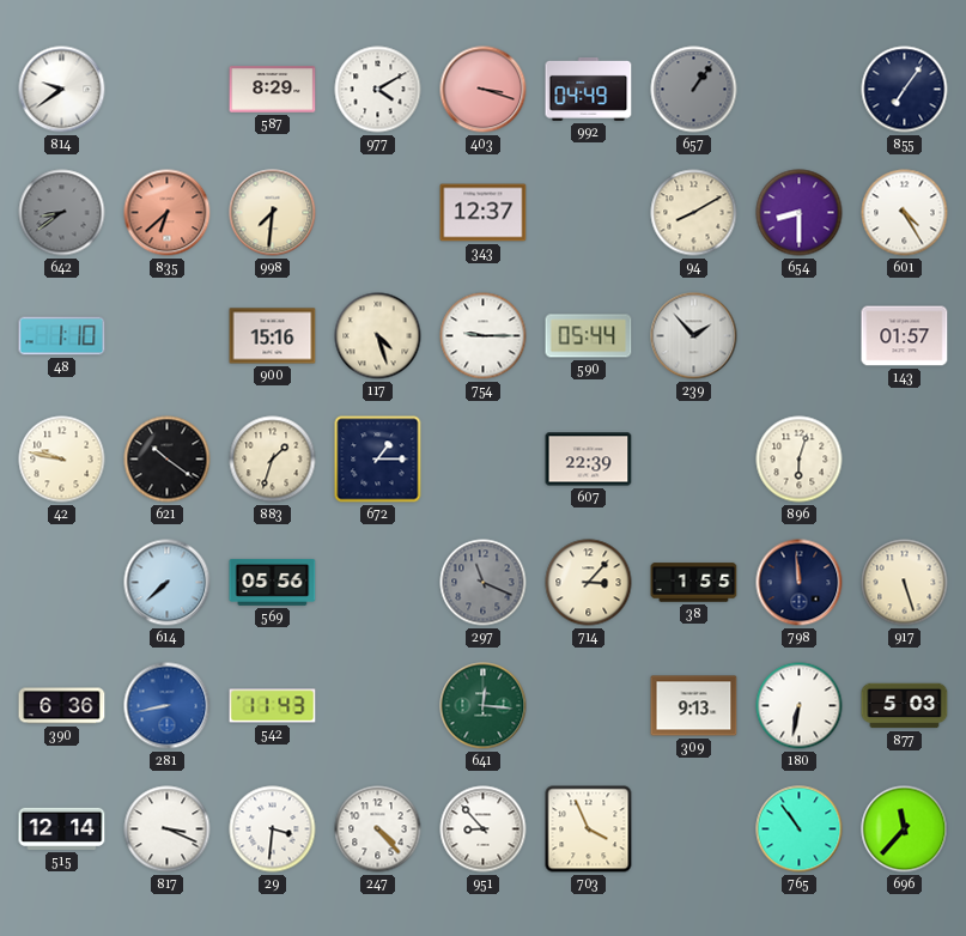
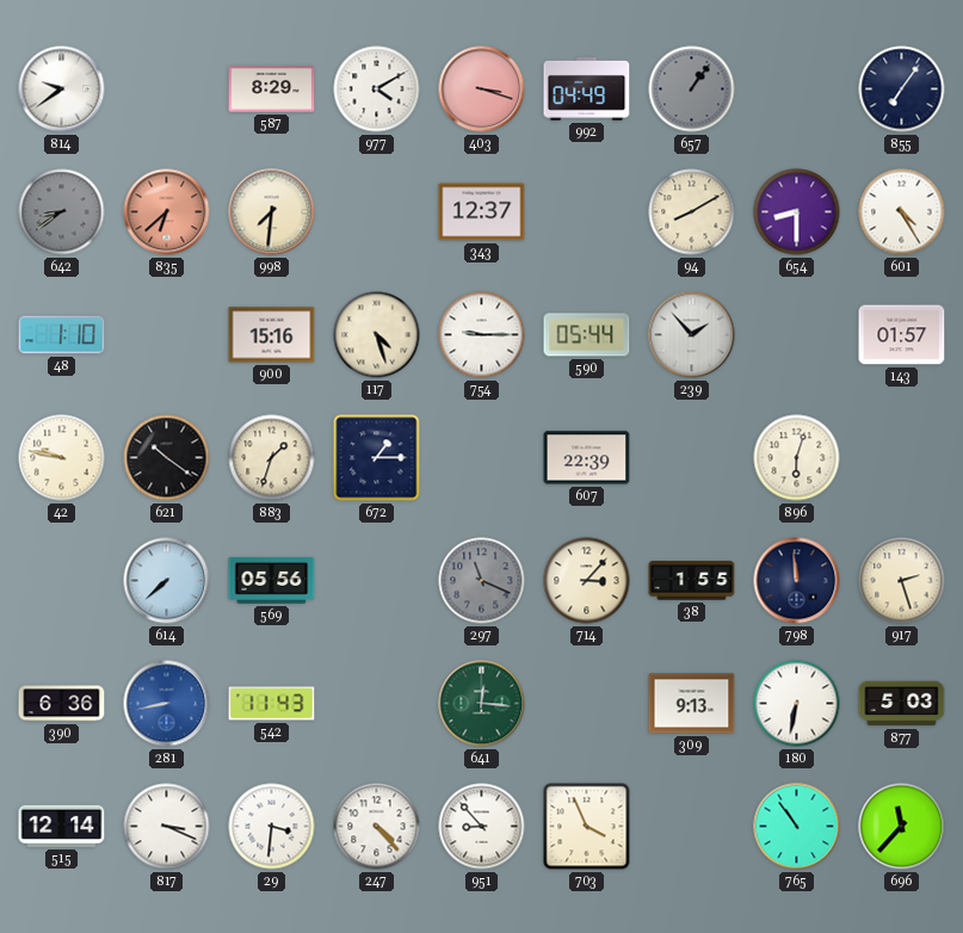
917: 5:27 -> 2:27 (902, 581)
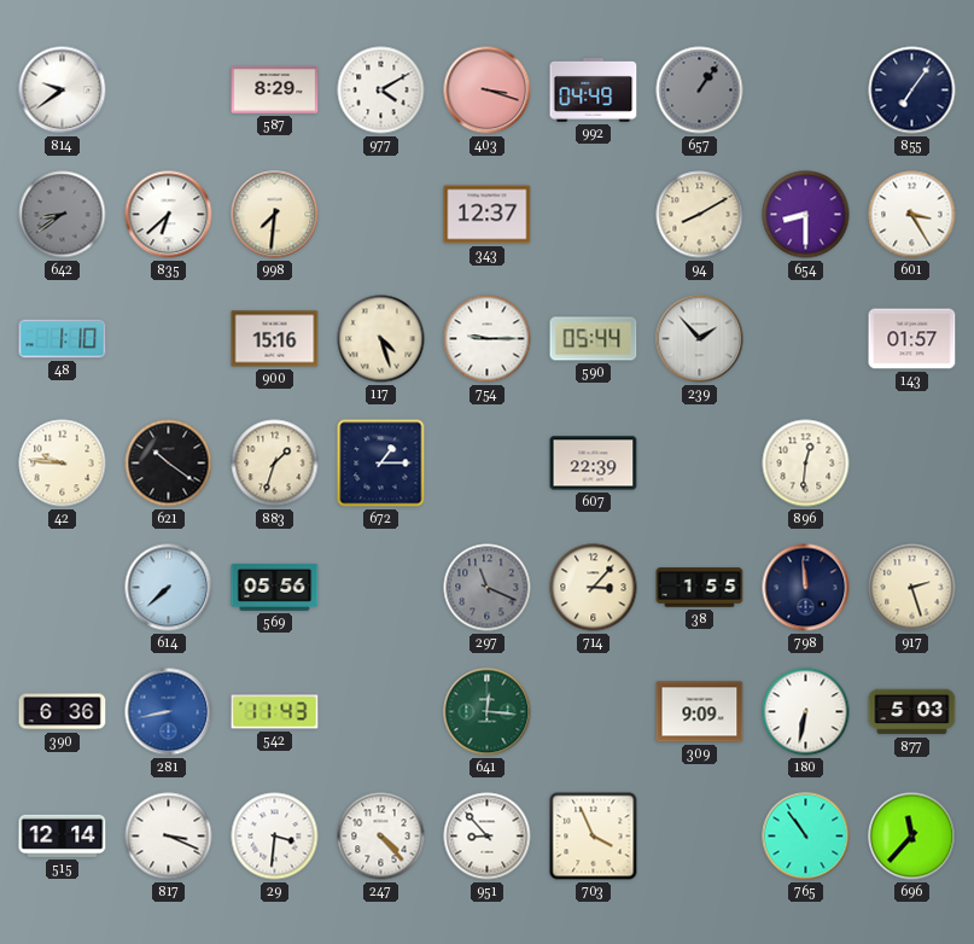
835 dial: salmon -> white (169, 215)
601: 4:25 -> 3:25 (912, 215)
42: 9:47 -> 9:46 (63, 464)
896: 6:03 -> 12:31 (806, 464)
309: 9:13 -> 9:09 (700, 712)
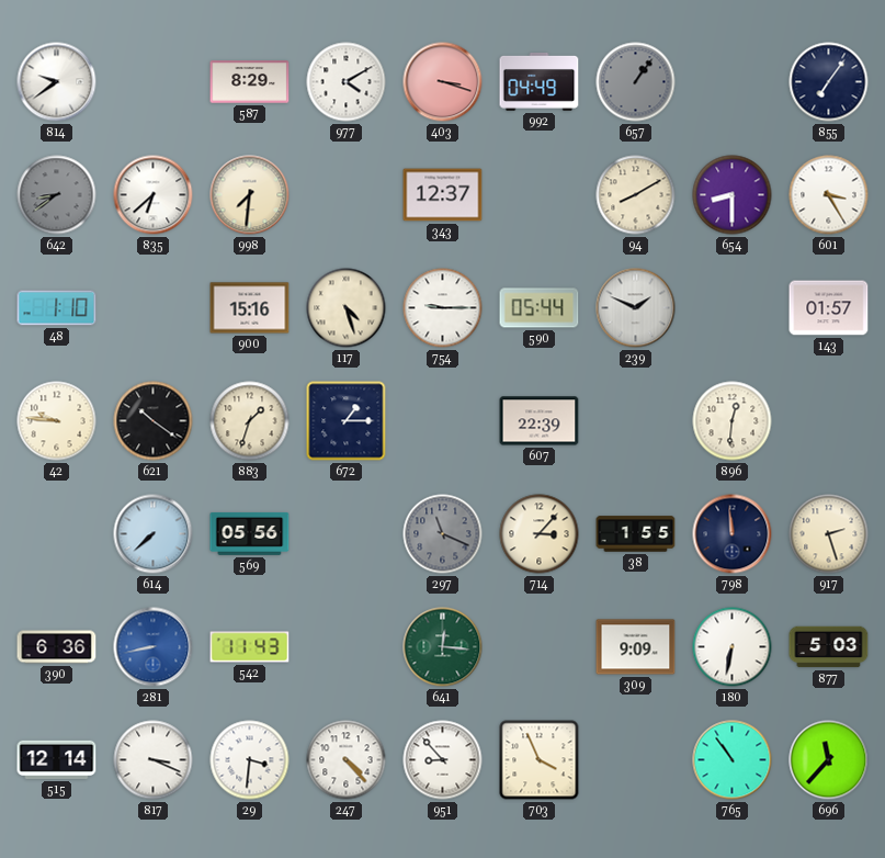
239: 1:53 -> 1:49 (636, 308)
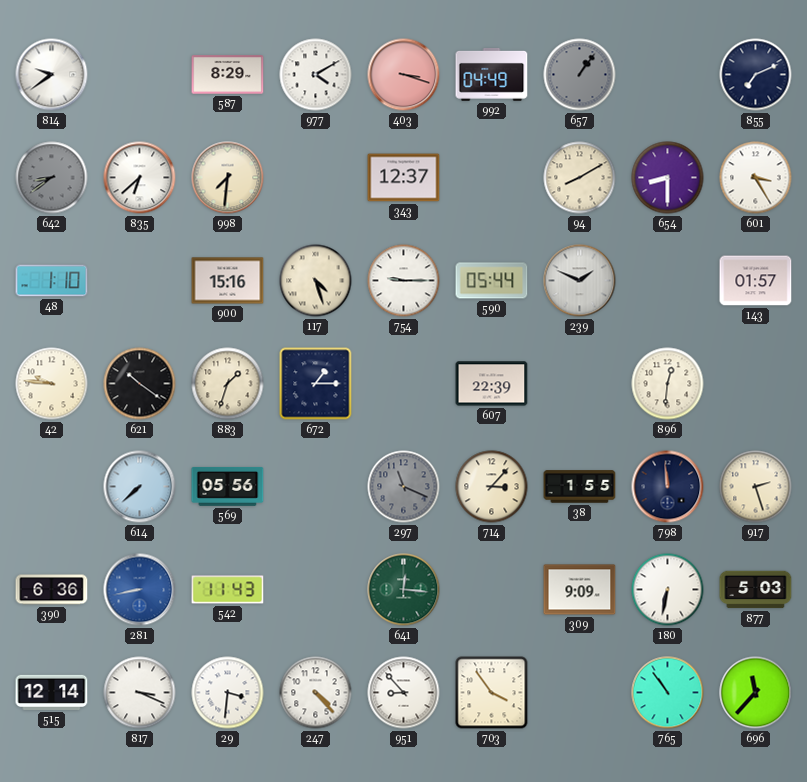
855: 7:06 -> 7:11 (756, 75)
703: 3:56 -> 3:54 (492, 693)
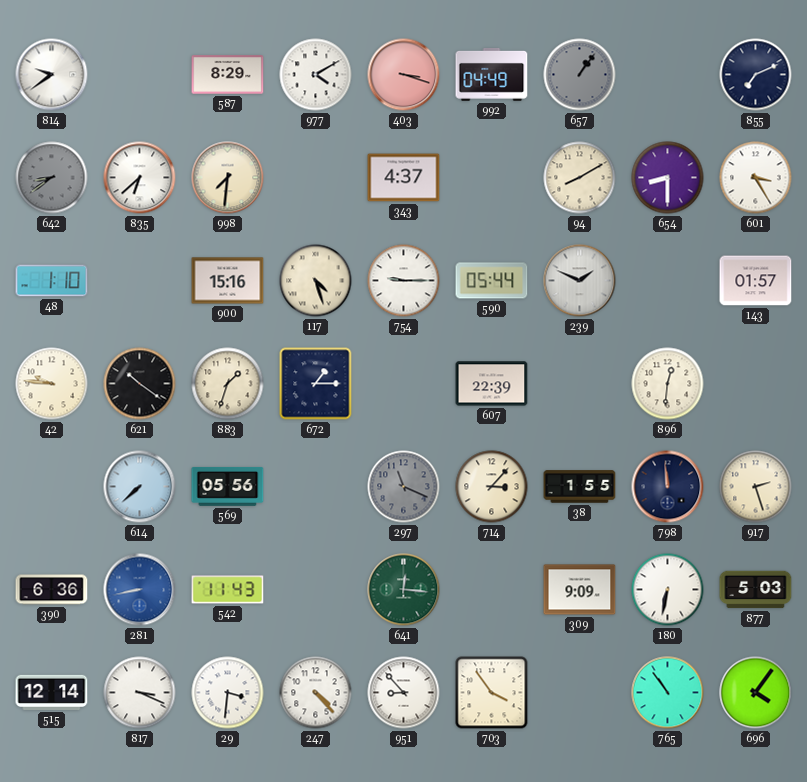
343: 12:37 -> 4:37 (404, 178)
696: 11:37 -> 4:06 (756, 693)
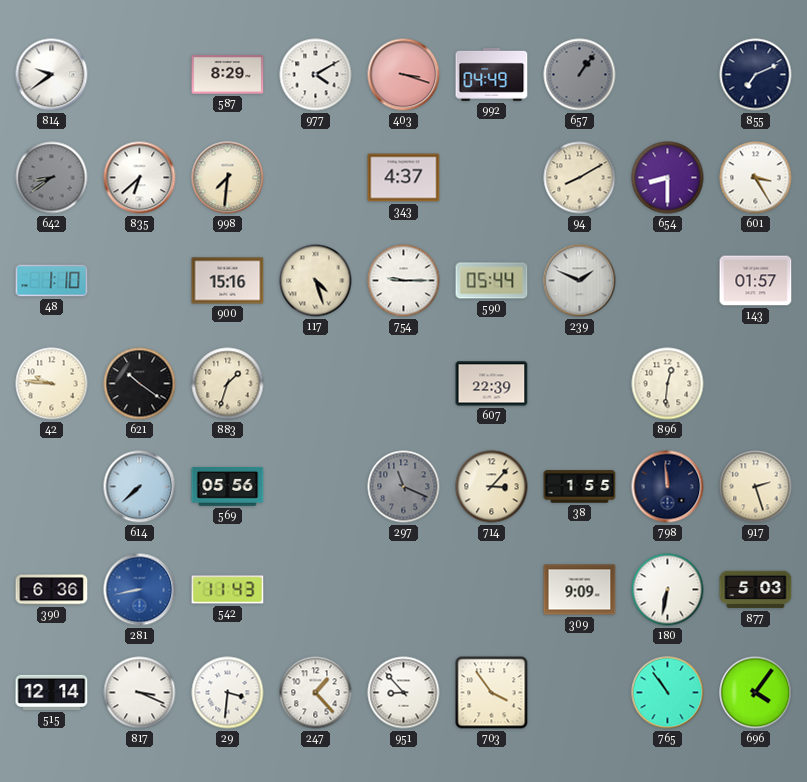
672: 1:15 -> none (316, 384)
641: 12:16 -> none (404, 590)
247: 4:23 -> 1:23 (316, 693)
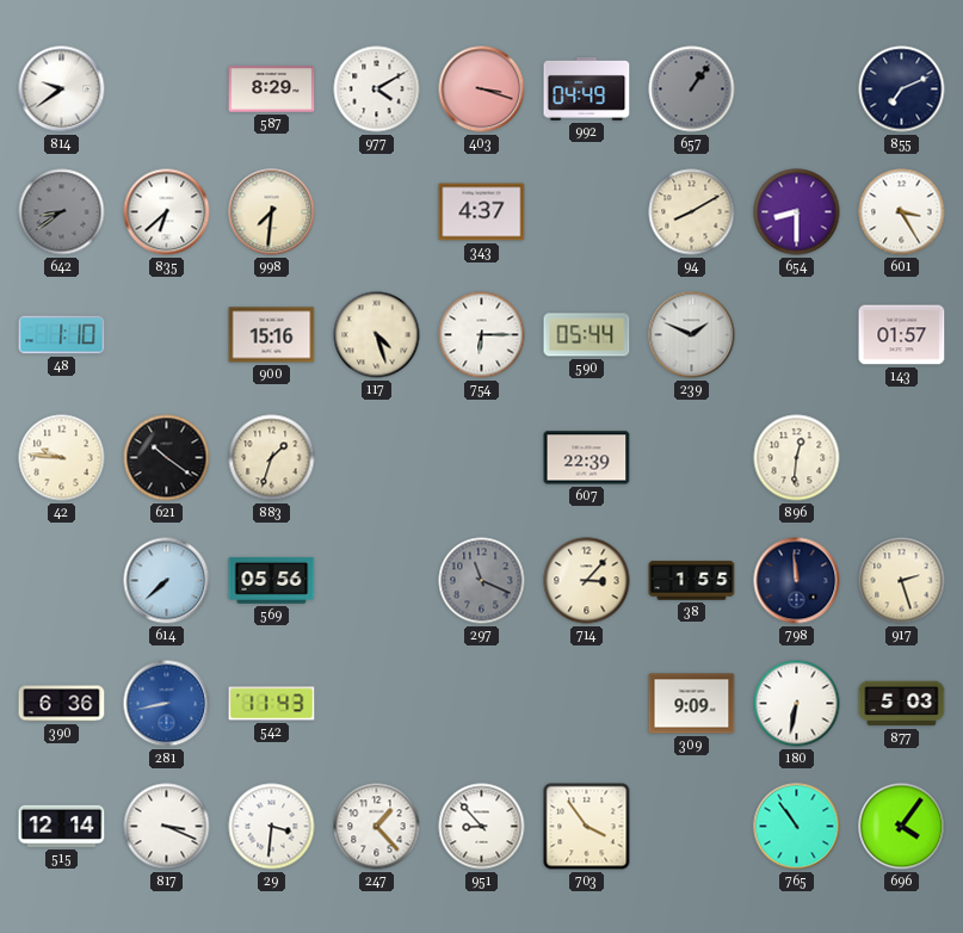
754: 9:15 -> 6:15 (482, 335)
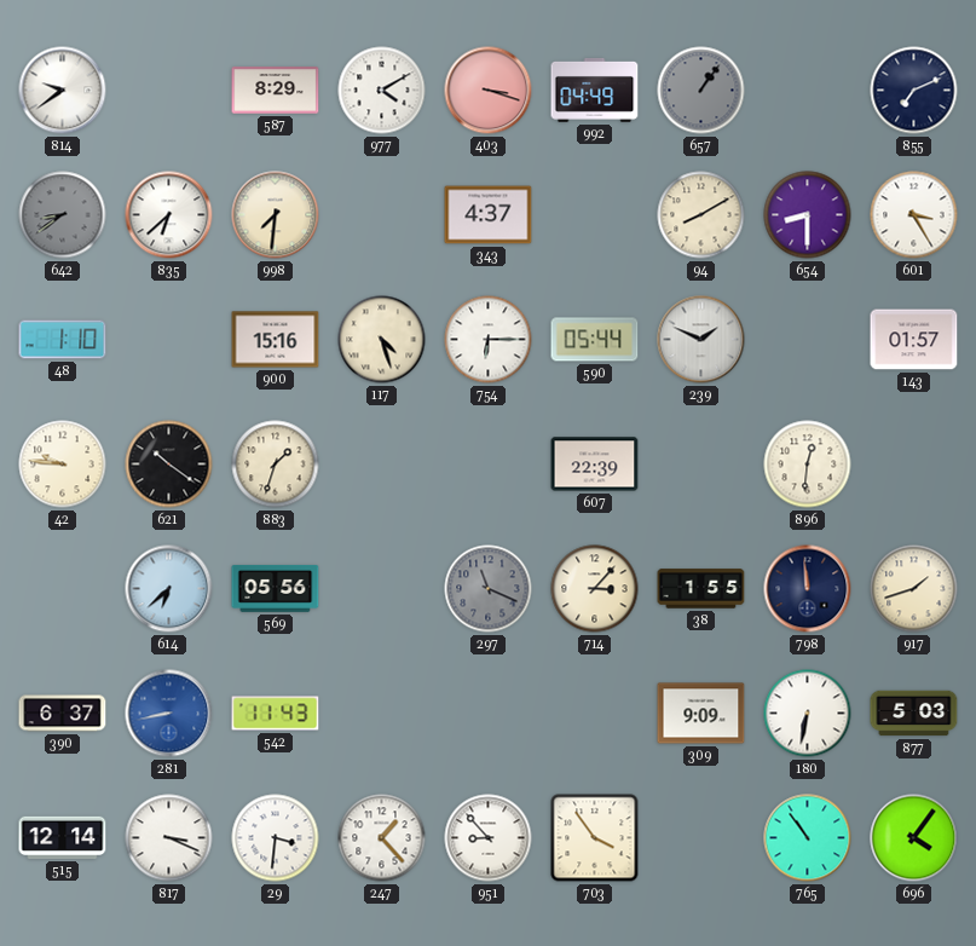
614: 7:38 -> 6:38 (169, 589)
917: 2:27 -> 1:42 (914, 589)
390: 6:36 -> 6:37 (63, 714)
